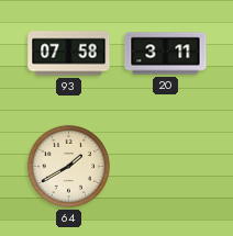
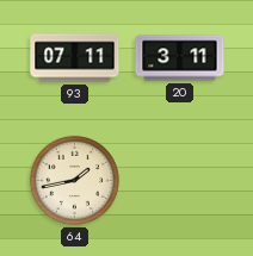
93: 07:58 -> 07:11 (75, 58)
64: 1:40 -> 1:43 (74, 180)
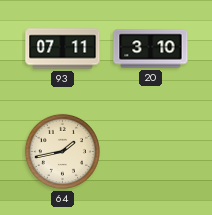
20: 3:11 -> 3:10 (151, 49)
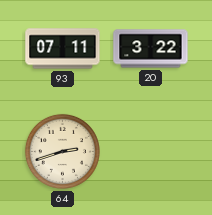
20: 3:10 -> 3:22 (151, 49)
64: 1:43 -> 2:42 (62, 151)
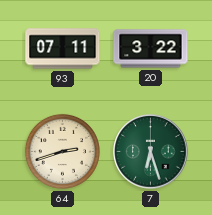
7: none -> 6:27 (151, 152)
